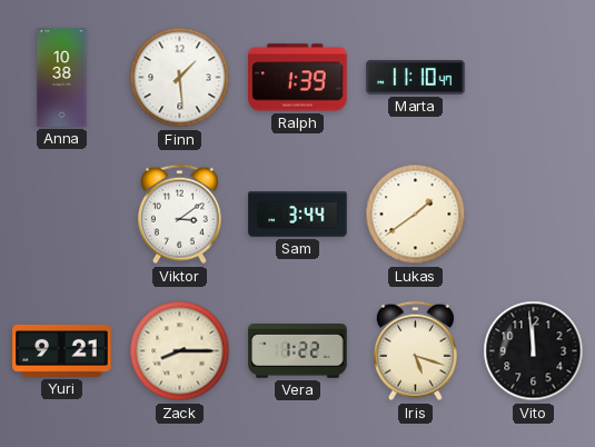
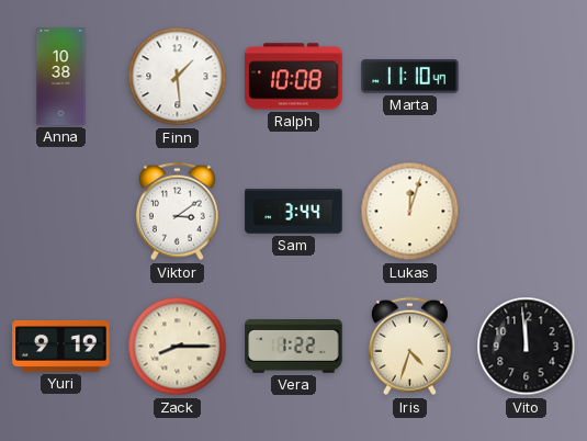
Ralph: 1:39 -> 10:08 (294, 77)
Lukas: 1:39 -> 12:03 (410, 212)
Yuri: 9:21 -> 9:19 (61, 347)
Iris: 5:18 -> 4:33 (409, 347)
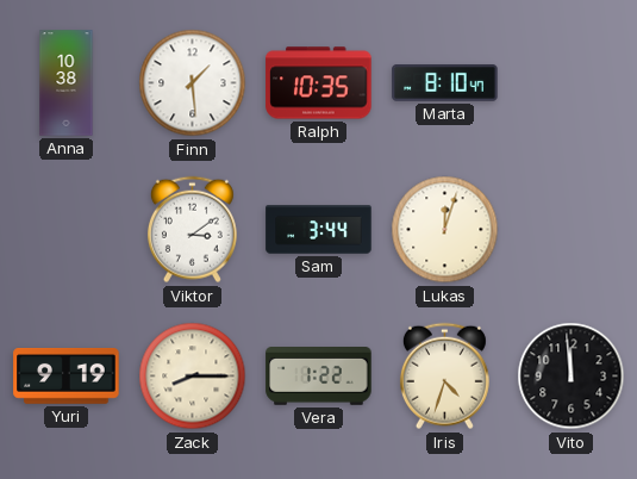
Ralph: 10:08 -> 10:35 (319, 83)
Marta: 11:10 -> 8:10 (445, 83)
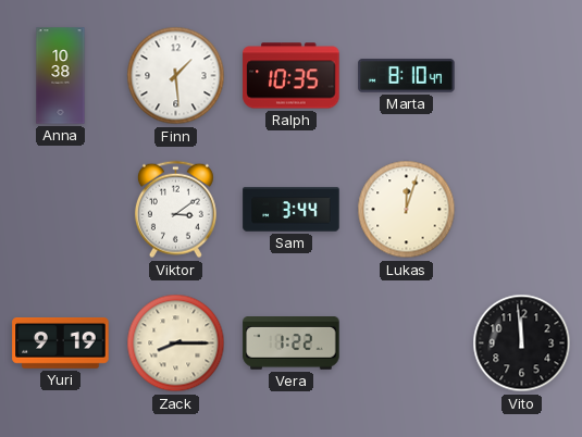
Iris: 4:33 -> none (444, 377)
